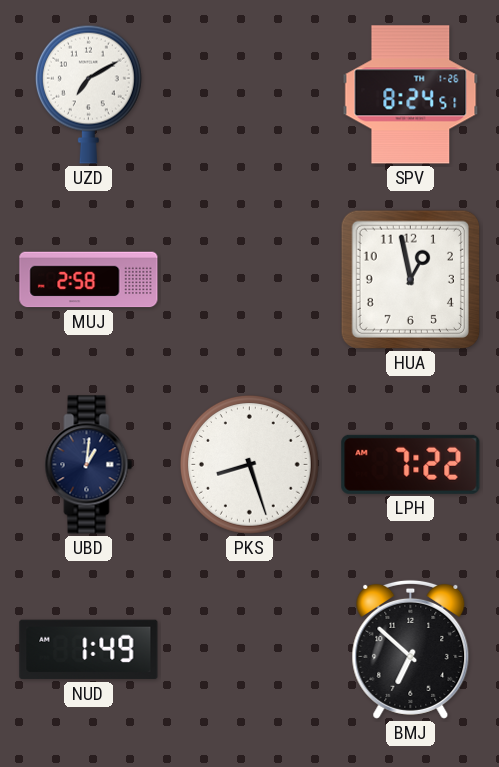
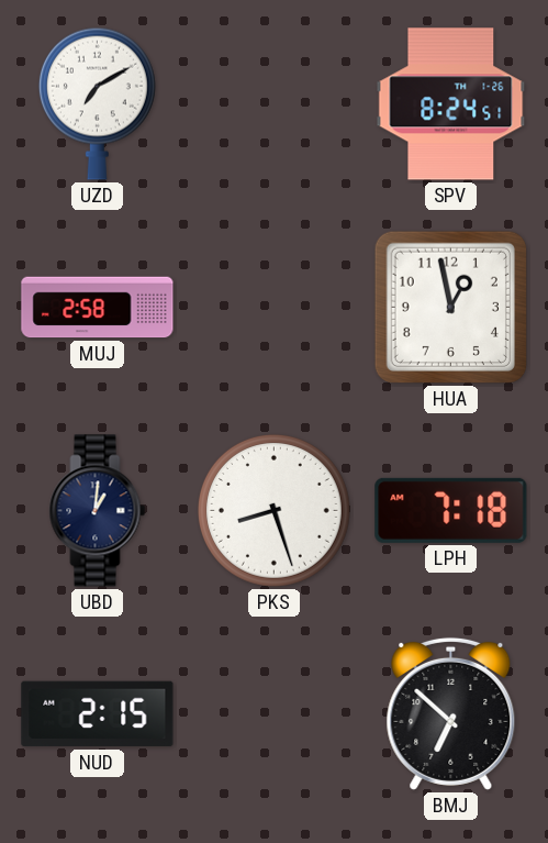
LPH: 7:22 -> 7:18 (451, 510)
NUD: 1:49 -> 2:15 (98, 714)
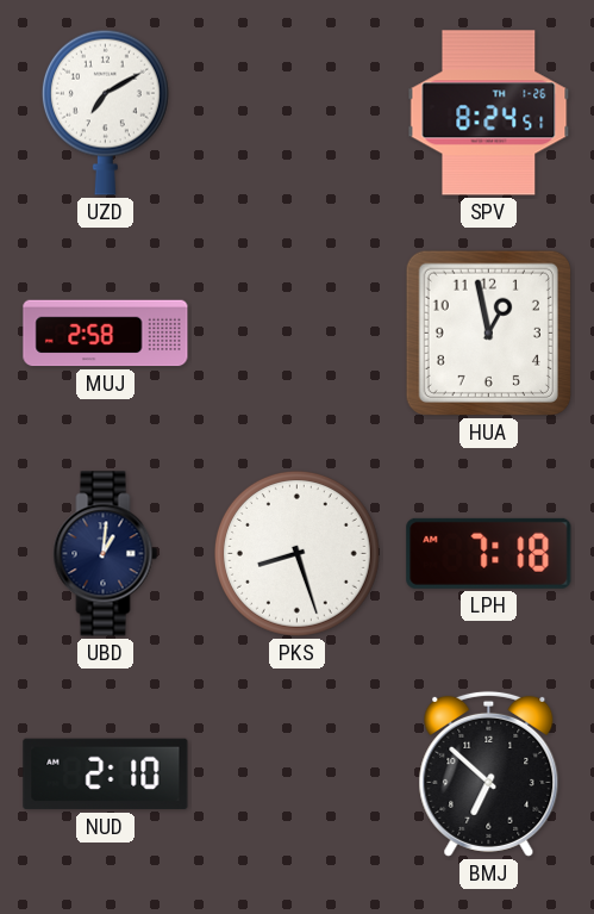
NUD: 2:15 -> 2:10 (106, 775)
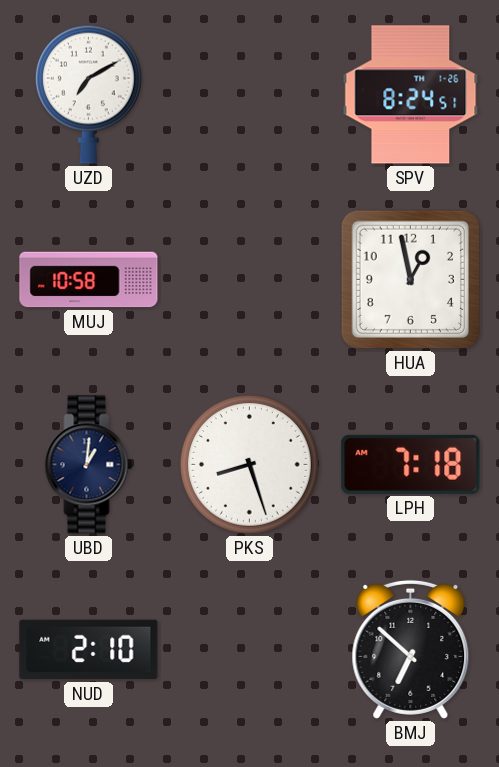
MUJ: 2:58 -> 10:58 (89, 280)
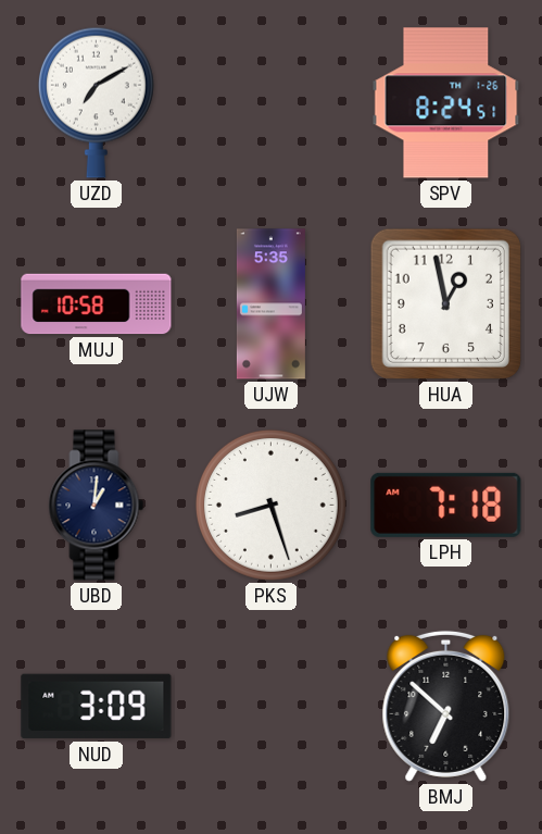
UJW: none -> 5:35 (270, 304)
NUD: 2:10 -> 3:09 (97, 707)
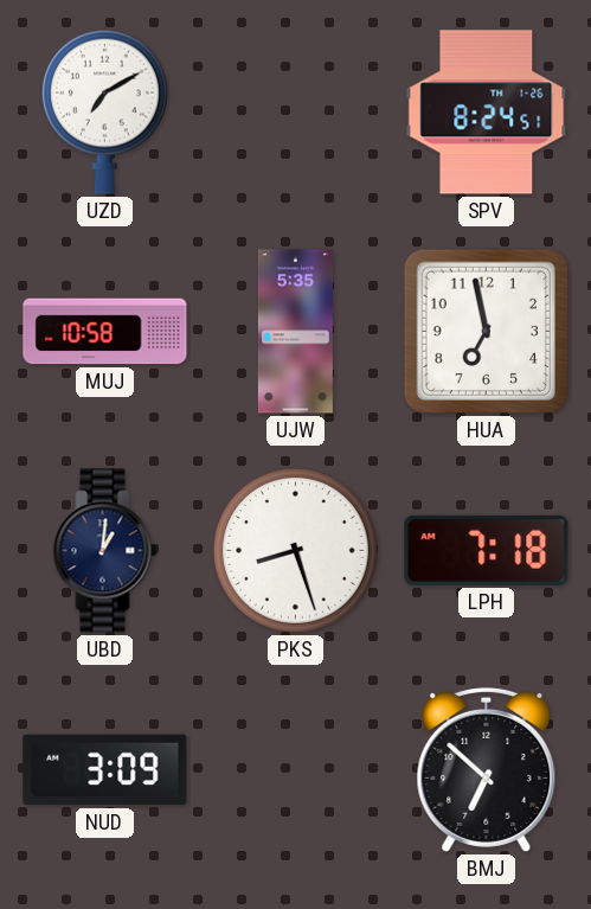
HUA: 12:58 -> 6:58 (486, 331)
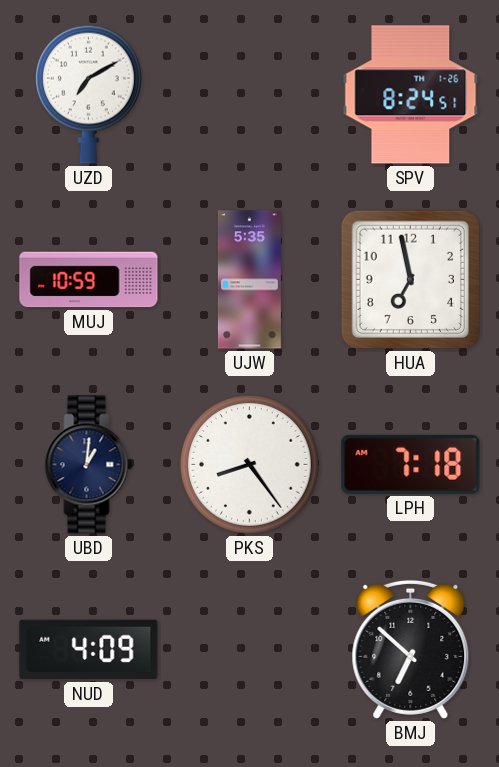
MUJ: 10:58 -> 10:59 (89, 280)
PKS: 8:27 -> 8:24 (249, 464)
NUD: 3:09 -> 4:09 (89, 650)
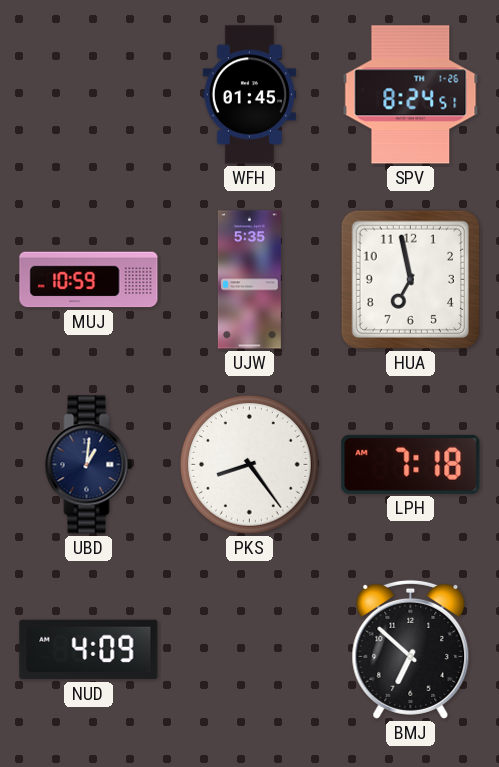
UZD: 7:10 -> none (88, 94)
WFH: none -> 01:45 (249, 95)
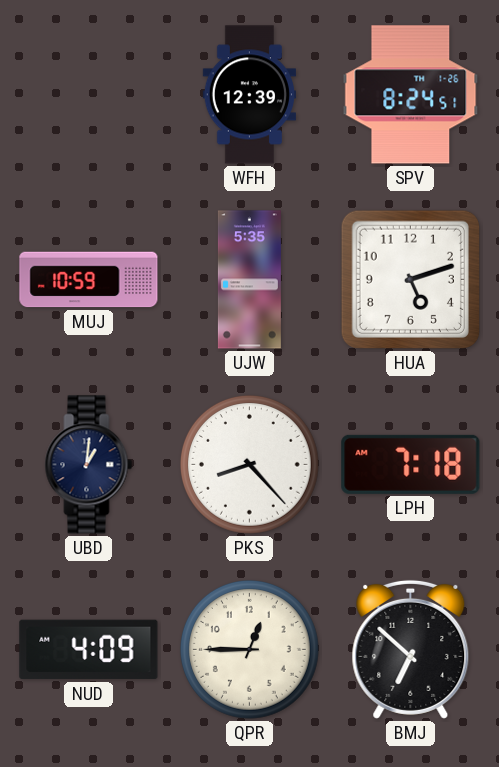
WFH: 01:45 -> 12:39 (249, 95)
HUA: 6:58 -> 5:12 (410, 279)
PKS: 8:24 -> 8:23 (249, 464)
QPR: none -> 12:45 (249, 649)
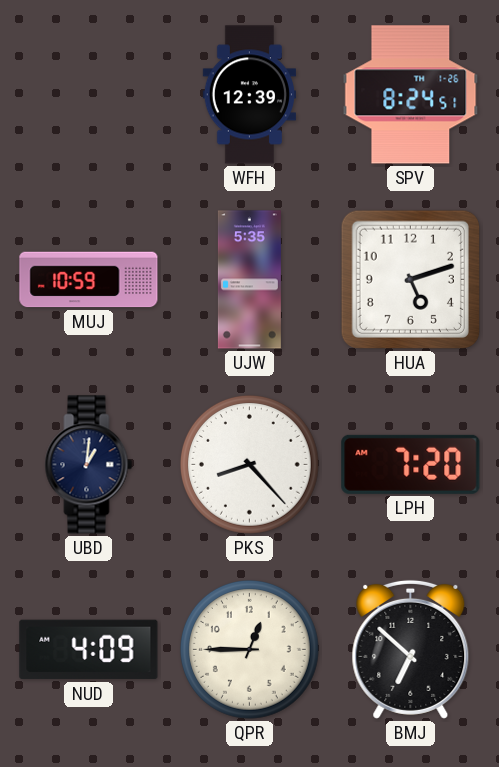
LPH: 7:18 -> 7:20 (411, 464)
